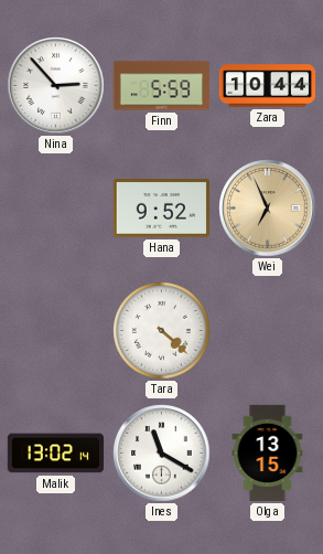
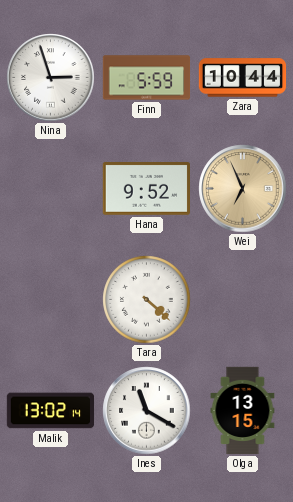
Nina: 2:53 -> 2:57 (51, 78)
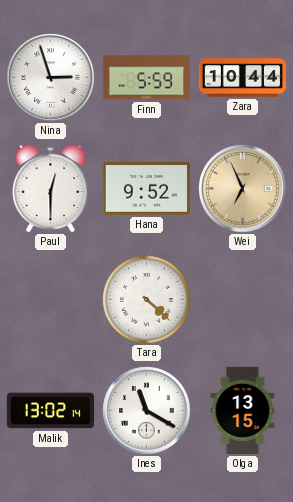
Paul: none -> 12:30 (51, 188)
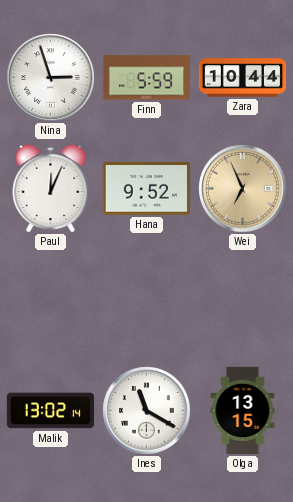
Paul: 12:30 -> 12:04 (51, 188)
Tara: 4:22 -> none (147, 300)
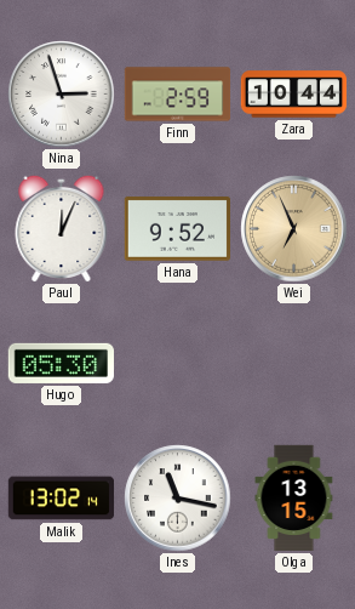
Finn: 5:59 -> 2:59 (178, 95)
Hugo: none -> 05:30 (61, 363)
Ines: 11:20 -> 11:17 (178, 499)
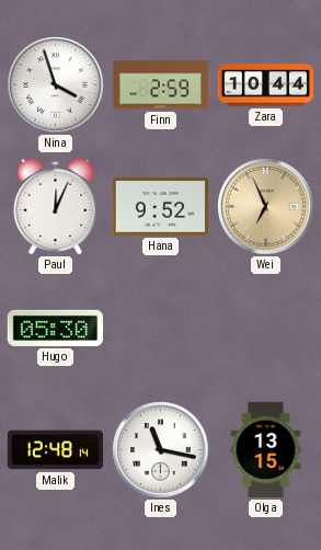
Nina: 2:57 -> 3:57 (56, 85)
Malik: 13:02 -> 12:48 (56, 450)
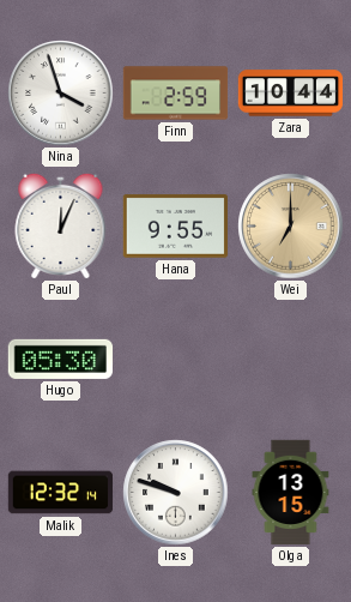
Hana: 9:52 -> 9:55 (175, 227)
Wei: 6:56 -> 7:00 (291, 227)
Malik: 12:48 -> 12:32 (61, 493)
Ines: 11:17 -> 9:48 (176, 493)
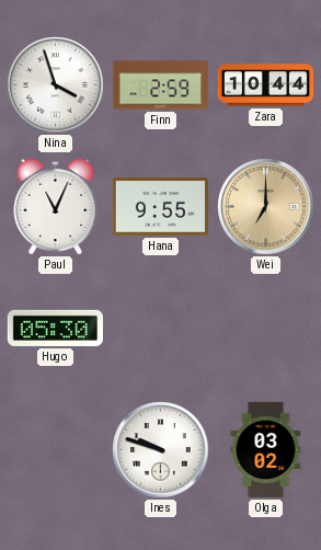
Paul: 12:04 -> 11:04 (56, 206)
Malik: 12:32 -> none (61, 493)
Olga: 13:15 -> 03:02 (266, 450)
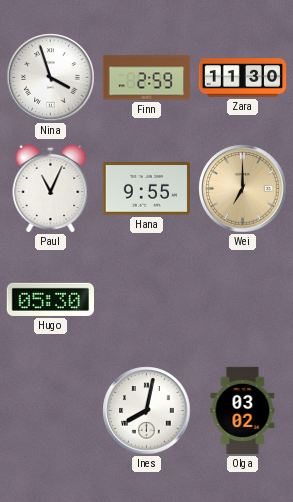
Zara: 10:44 -> 11:30 (243, 78)
Ines: 9:48 -> 8:02 (147, 411)
